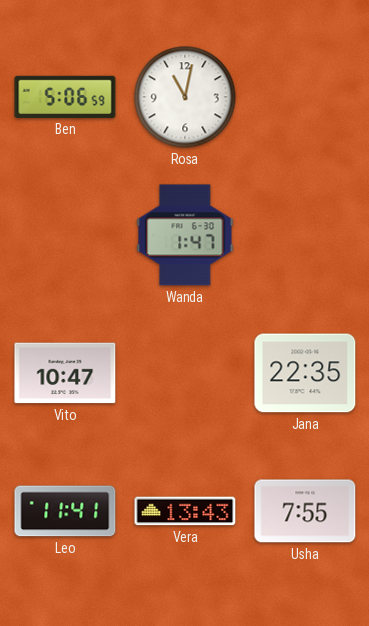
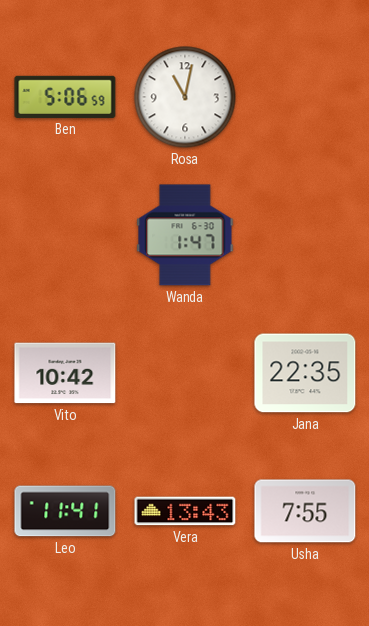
Vito: 10:47 -> 10:42 (65, 373)
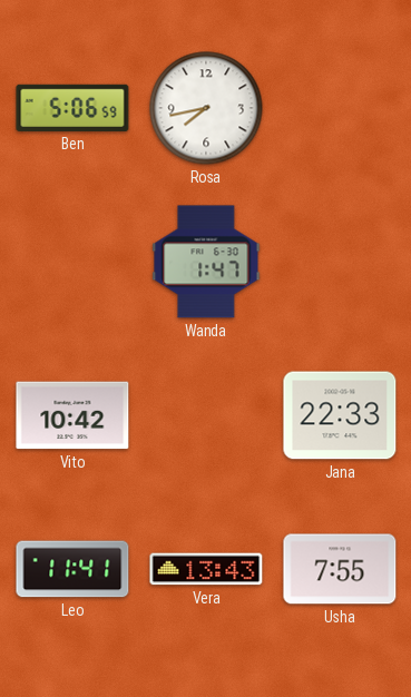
Rosa: 11:02 -> 7:43 (206, 108)
Jana: 22:35 -> 22:33 (340, 415)
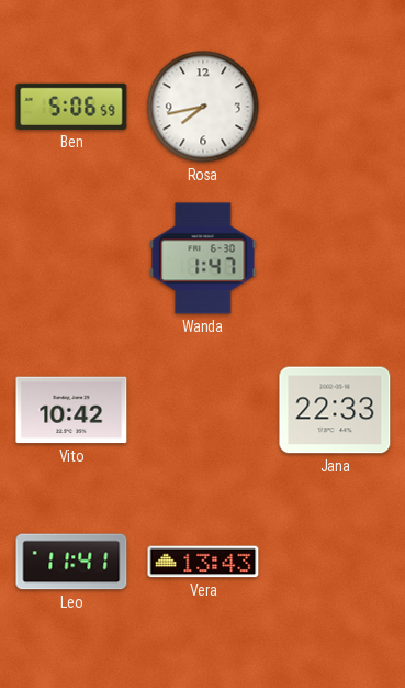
Usha: 7:55 -> none (340, 569)
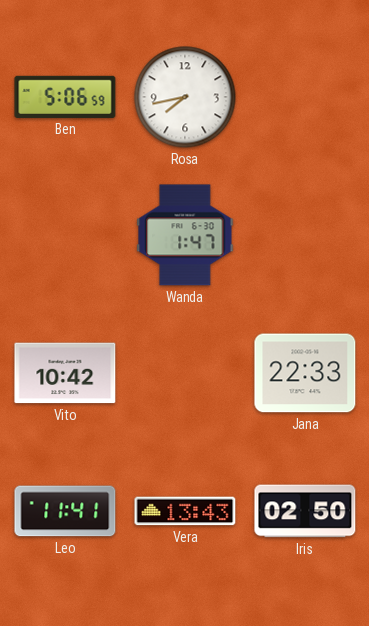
Iris: none -> 02:50 (305, 511)
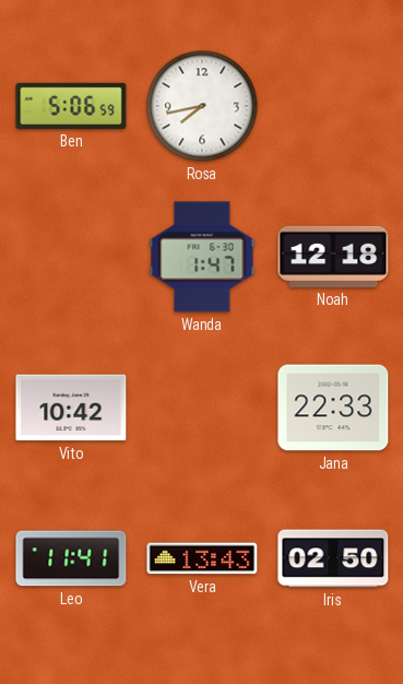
Noah: none -> 12:18 (333, 257)
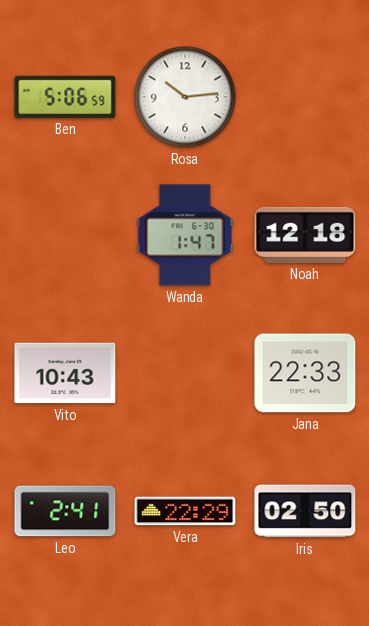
Rosa: 7:43 -> 10:14 (185, 97)
Vito: 10:42 -> 10:43 (65, 373)
Leo: 11:41 -> 2:41 (65, 511)
Vera: 13:43 -> 22:29 (185, 511)
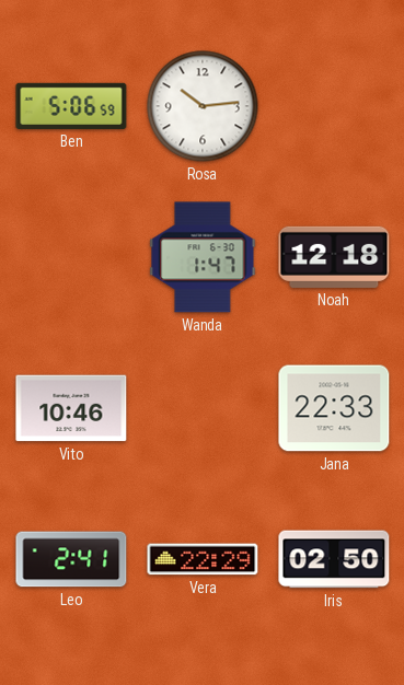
Vito: 10:43 -> 10:46 (71, 408)
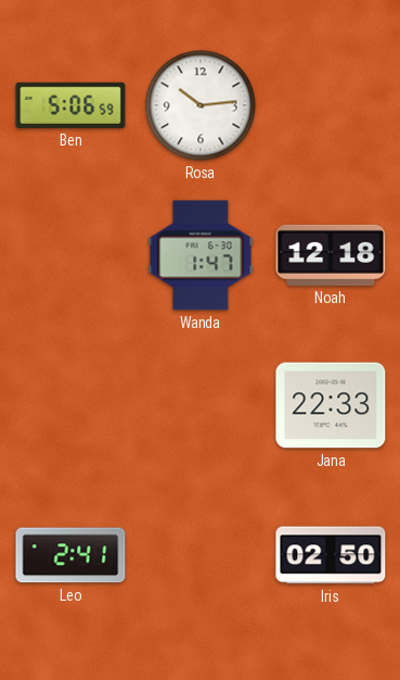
Vito: 10:46 -> none (71, 408)
Vera: 22:29 -> none (203, 559)
